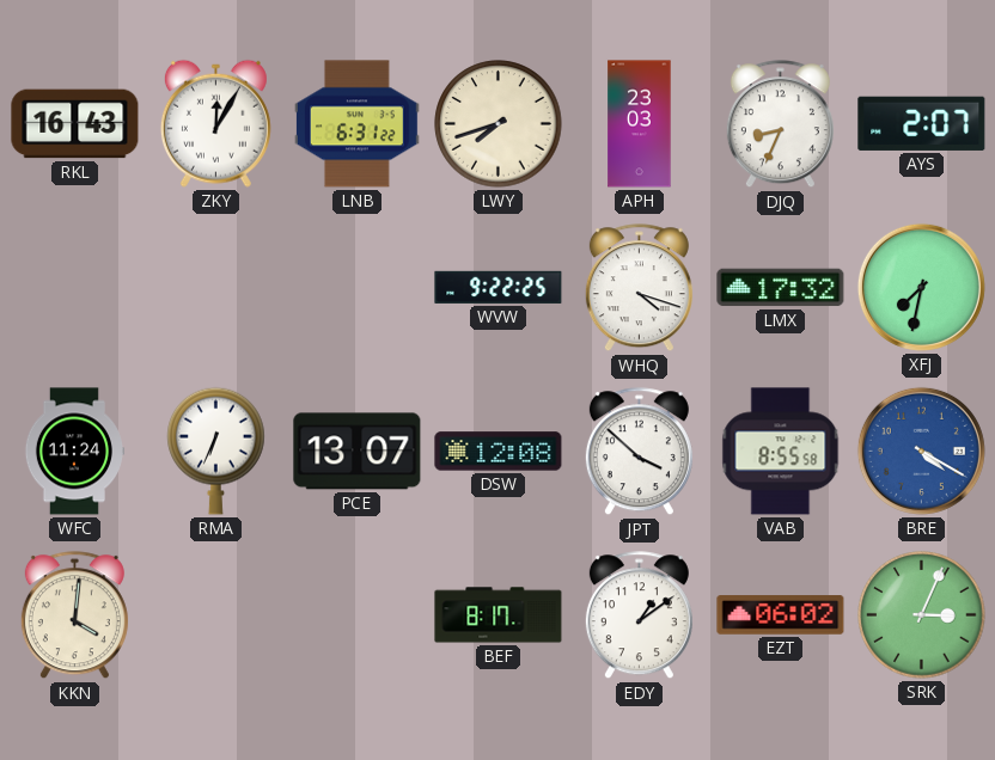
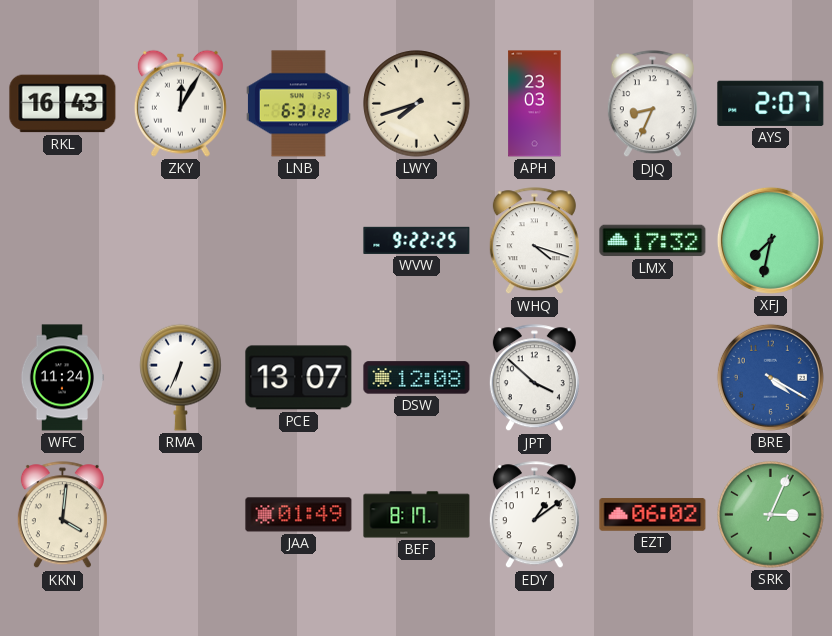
VAB: 8:55 -> none (781, 452)
JAA: none -> 01:49 (299, 515)
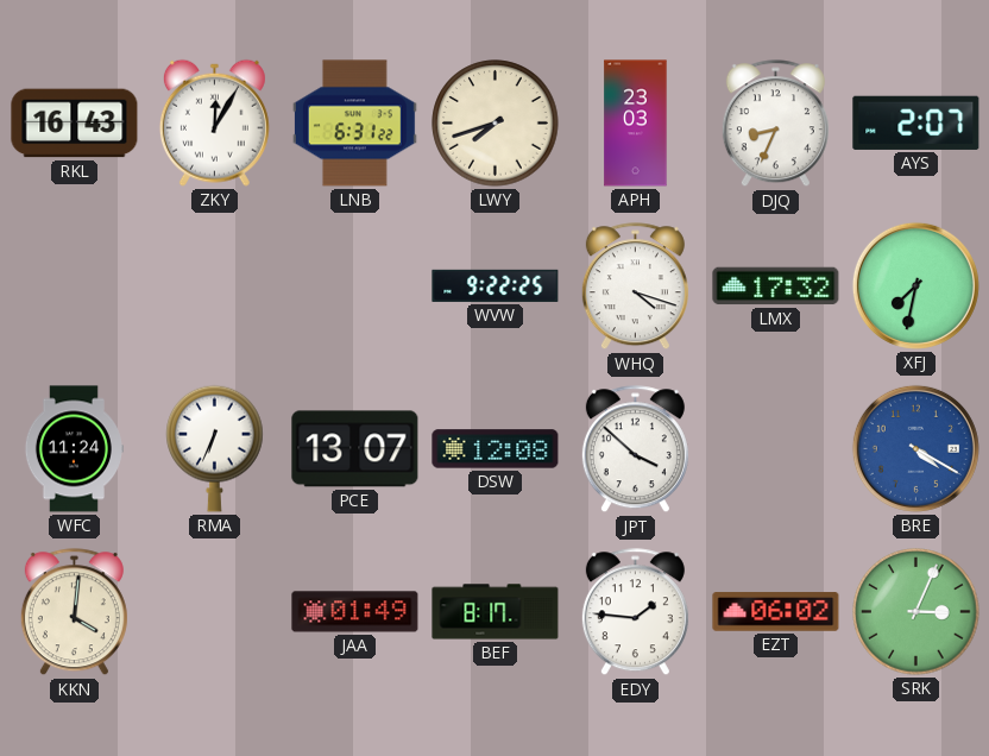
EDY: 1:09 -> 1:46 (635, 612)
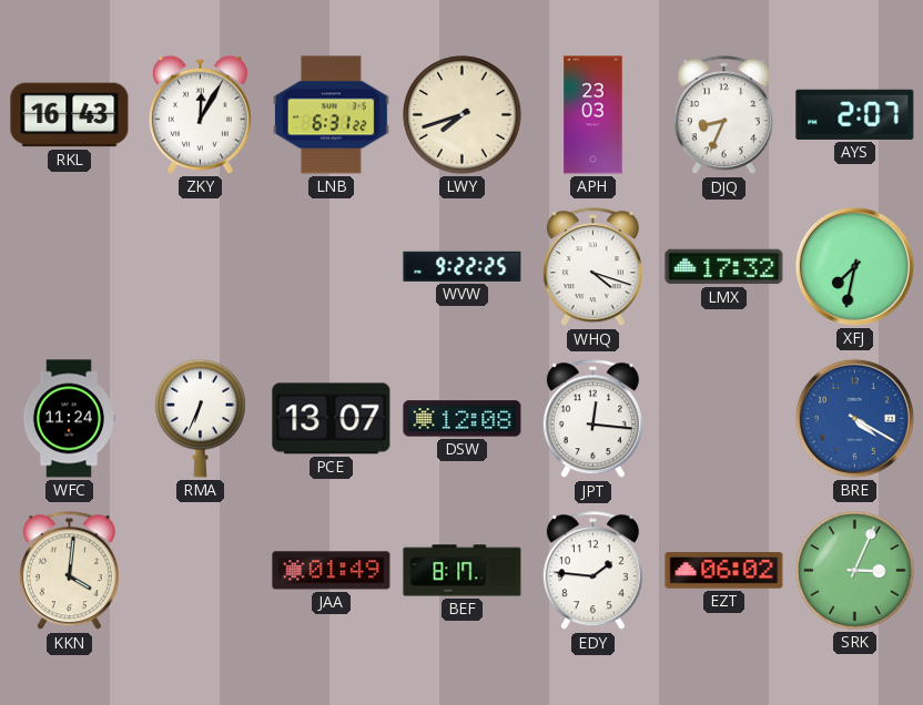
JPT: 3:52 -> 12:16 (592, 419)
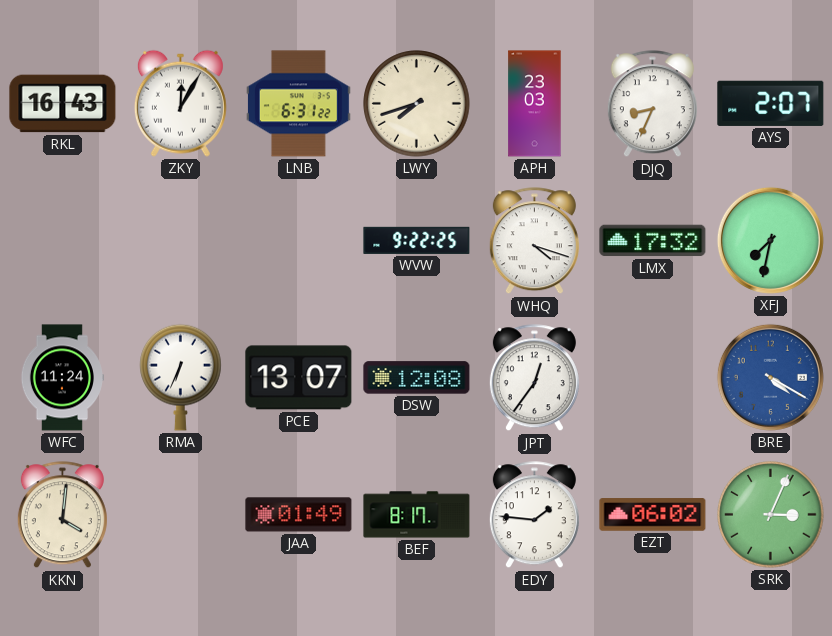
JPT: 12:16 -> 12:36 (534, 378)
